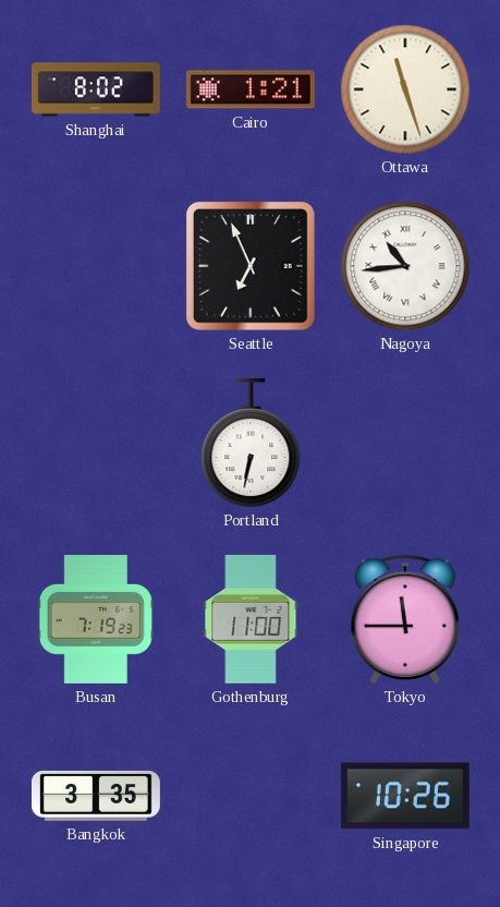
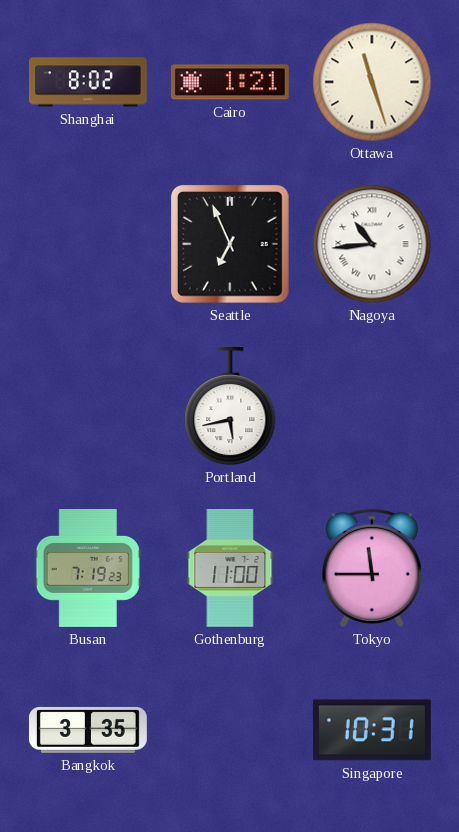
Portland: 6:32 -> 5:43 (230, 406)
Singapore: 10:26 -> 10:31 (372, 730)
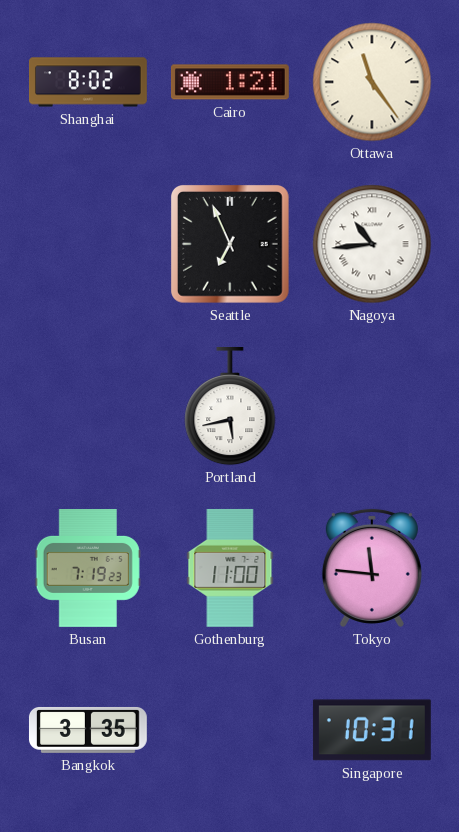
Ottawa: 11:27 -> 11:24 (372, 82)
Tokyo: 11:45 -> 11:46 (372, 568)
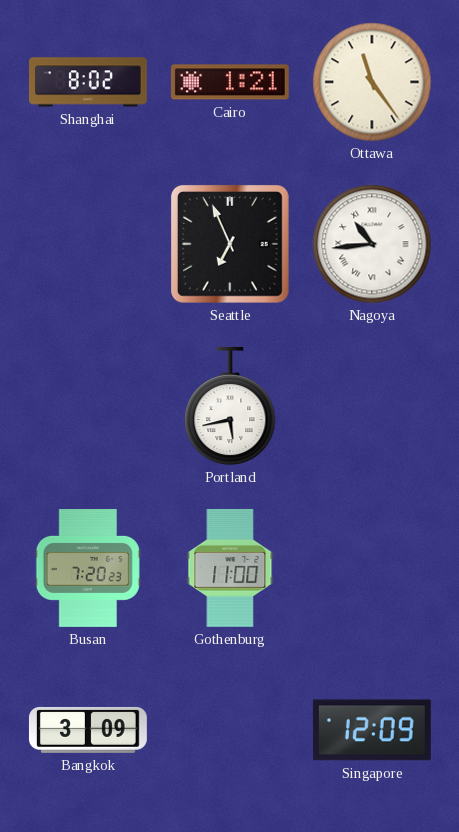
Busan: 7:19 -> 7:20 (88, 569)
Tokyo: 11:46 -> none (372, 568)
Bangkok: 3:35 -> 3:09 (88, 730)
Singapore: 10:31 -> 12:09 (372, 730)
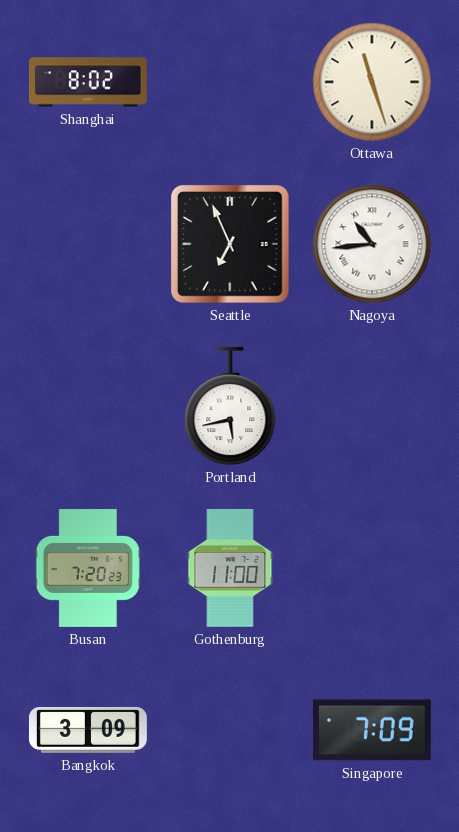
Cairo: 1:21 -> none (230, 82)
Ottawa: 11:24 -> 11:27 (372, 82)
Singapore: 12:09 -> 7:09 (372, 730)
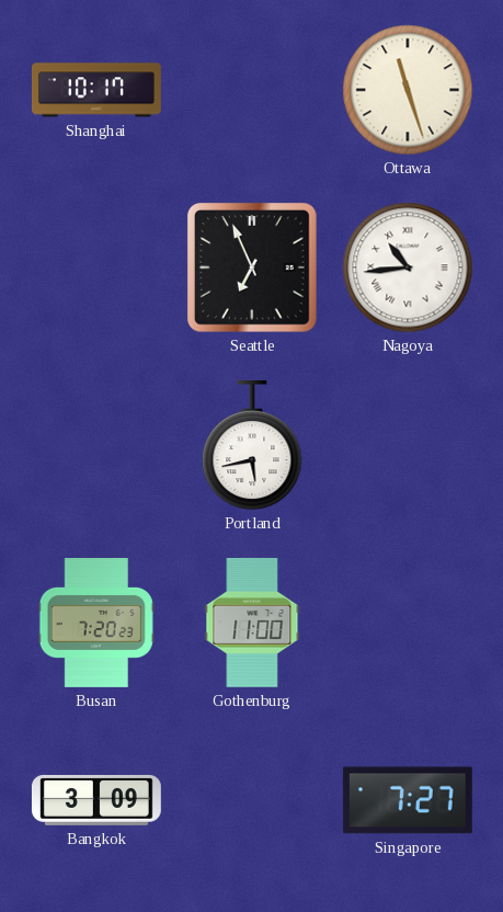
Shanghai: 8:02 -> 10:17 (98, 90)
Singapore: 7:09 -> 7:27 (408, 800)
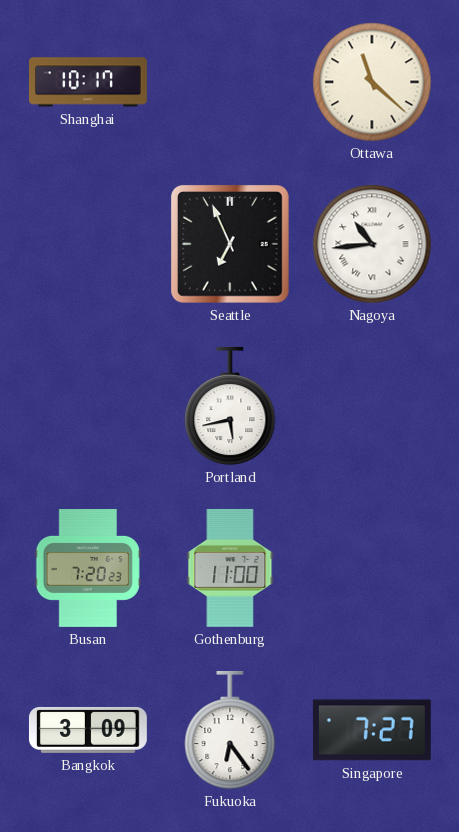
Ottawa: 11:27 -> 11:22 (372, 82)
Fukuoka: none -> 6:24 (230, 730)
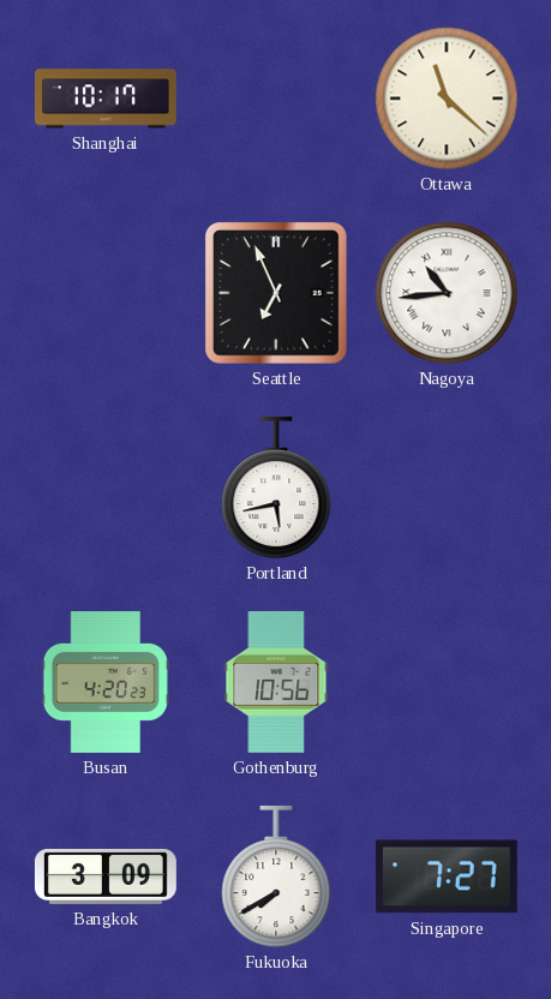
Busan: 7:20 -> 4:20 (106, 683)
Gothenburg: 11:00 -> 10:56 (276, 682)
Fukuoka: 6:24 -> 7:40 (276, 877)
